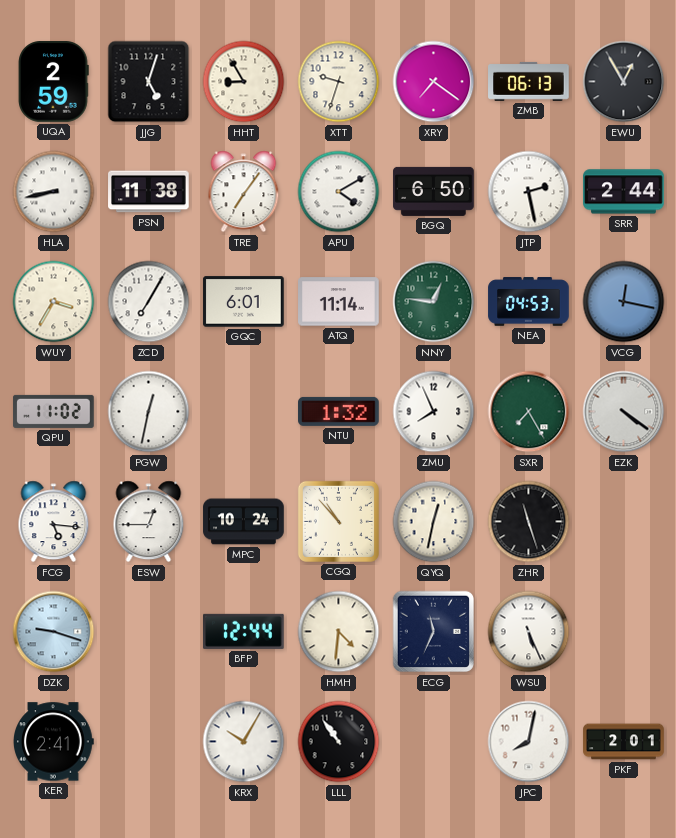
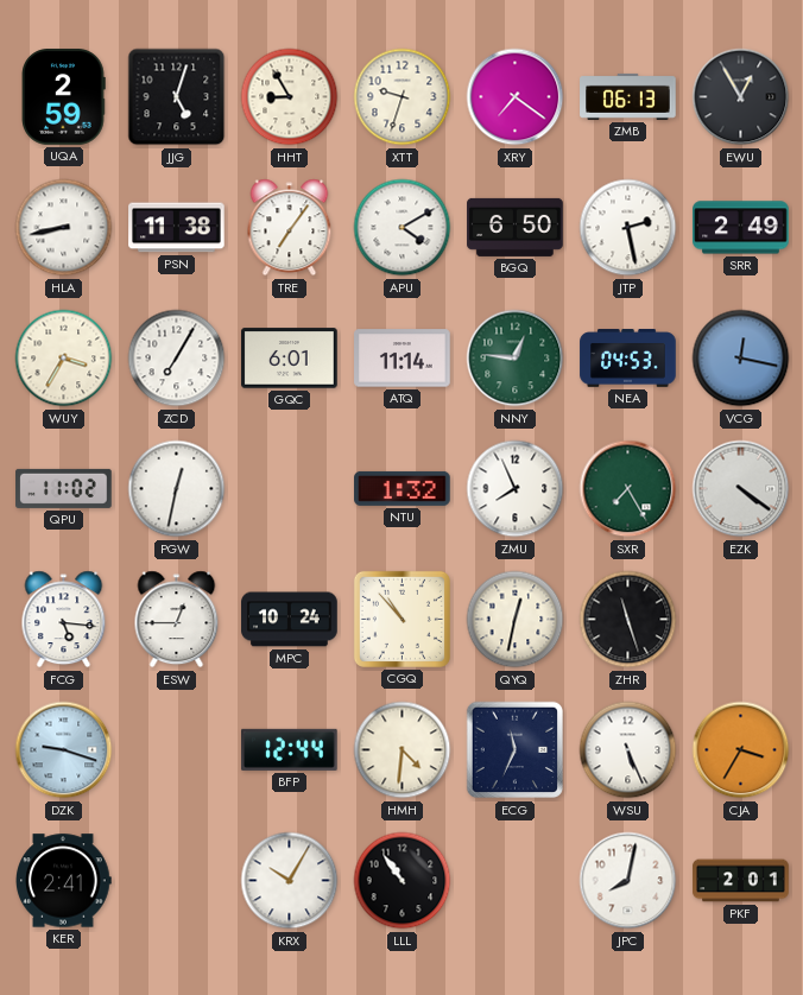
SRR: 2:44 -> 2:49 (741, 228)
CJA: none -> 3:35 (741, 750)
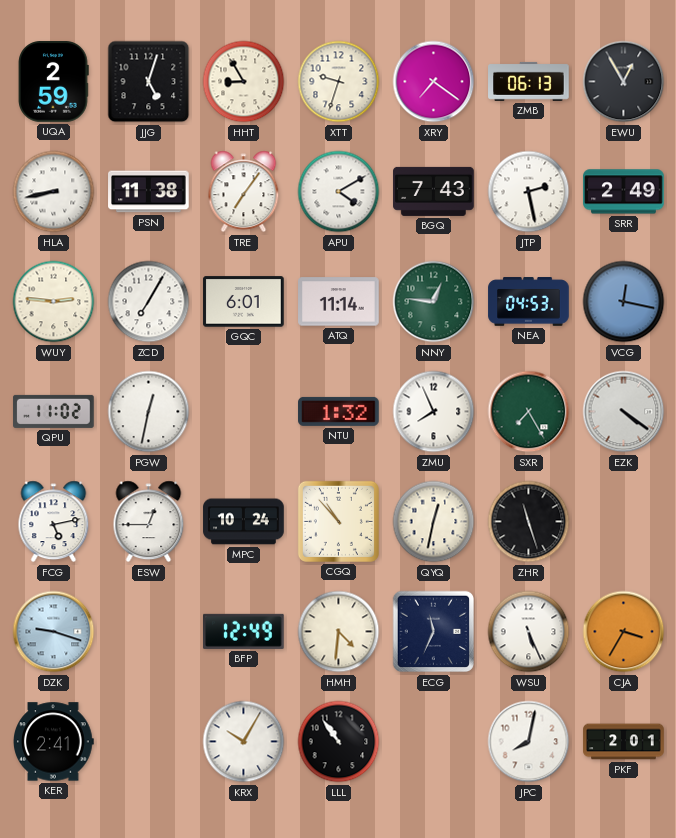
BGQ: 6:50 -> 7:43 (434, 191)
WUY: 3:35 -> 2:46 (54, 302)
FCG: 5:16 -> 5:13 (54, 522)
BFP: 12:44 -> 12:49 (244, 631)
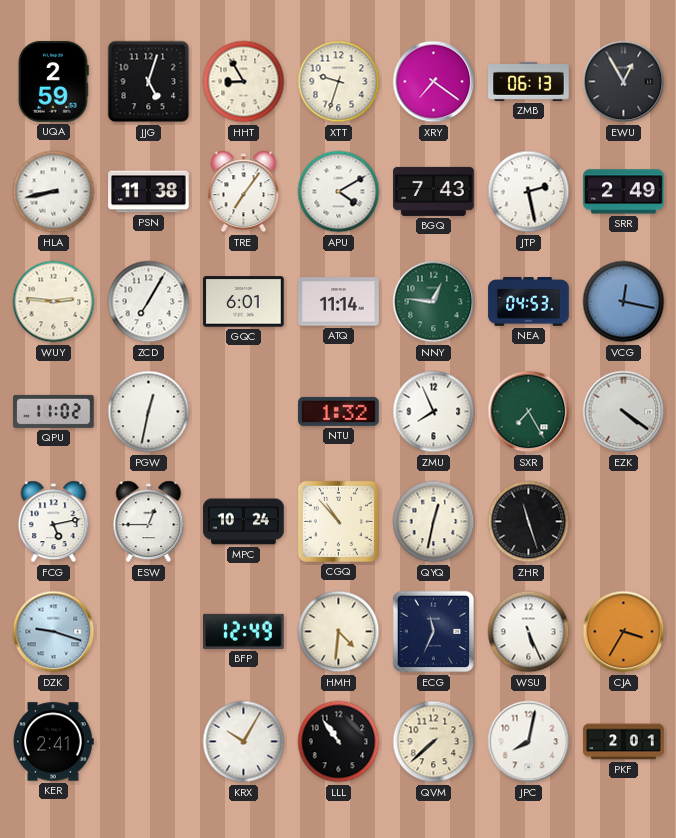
QVM: none -> 7:38 (434, 742)
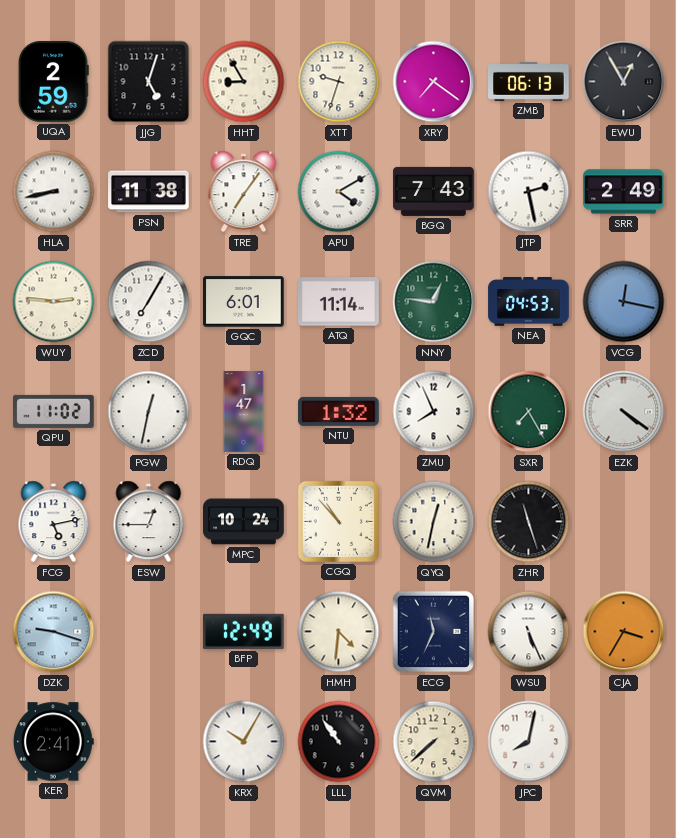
RDQ: none -> 1:47 (244, 412)
PKF: 2:01 -> none (624, 742)
